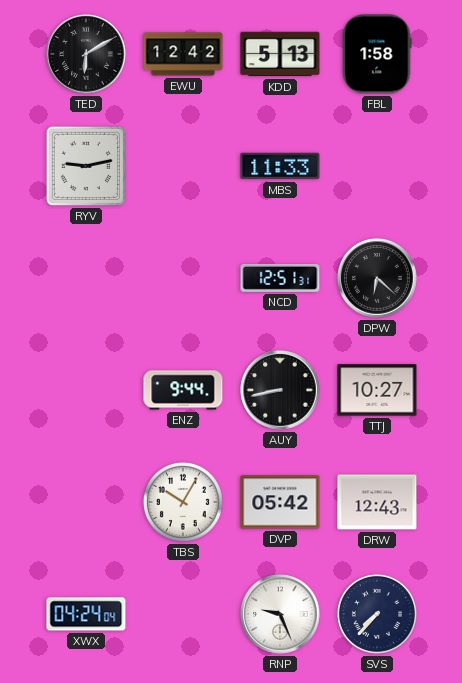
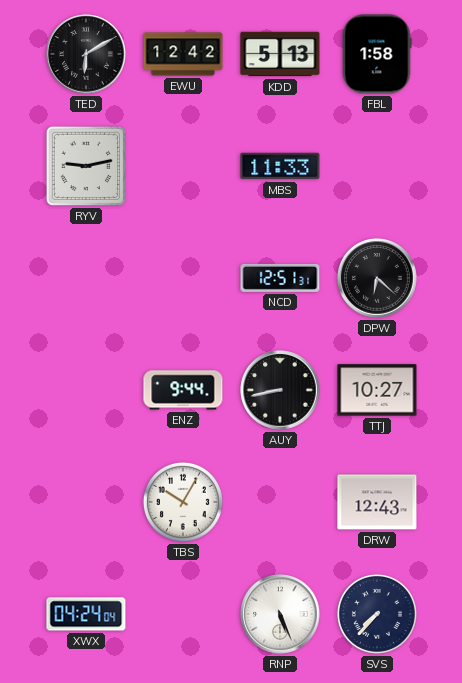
DVP: 05:42 -> none (280, 502)
RNP: 9:26 -> 5:26 (280, 614)
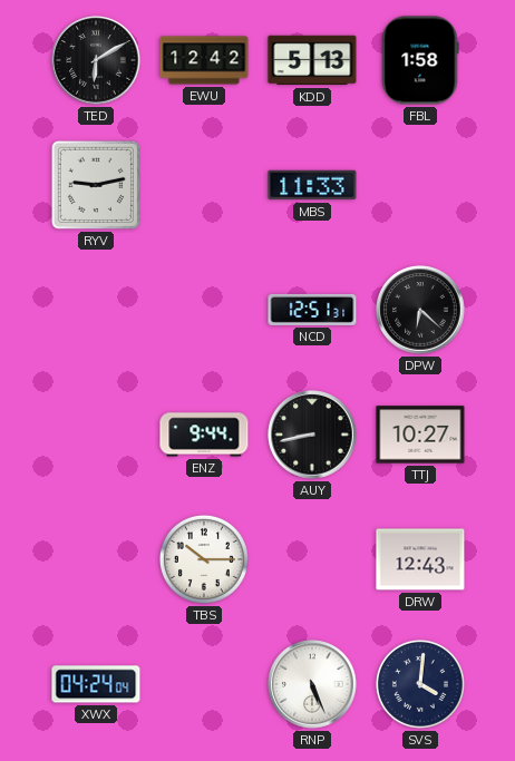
TBS: 10:05 -> 10:15 (204, 559)
SVS: 7:37 -> 4:01 (420, 684)
